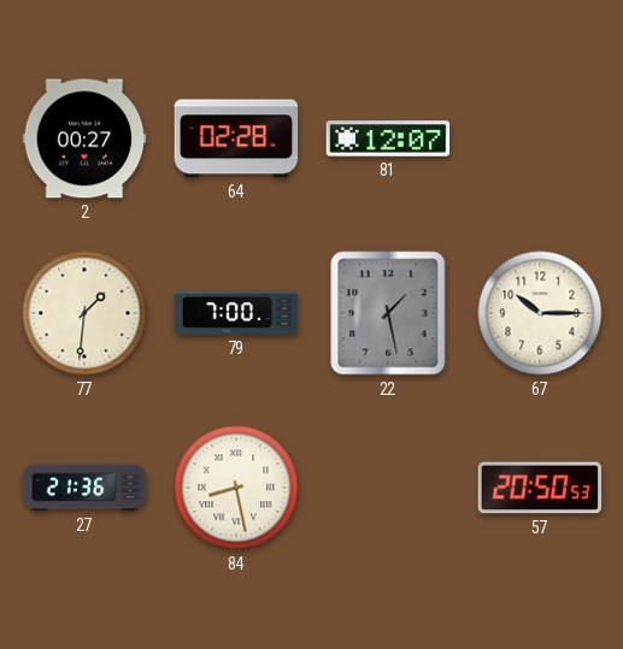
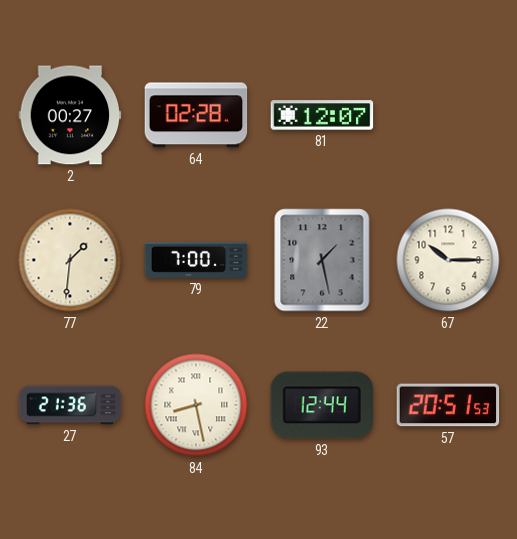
93: none -> 12:44 (322, 405)
57: 20:50 -> 20:51 (448, 405)
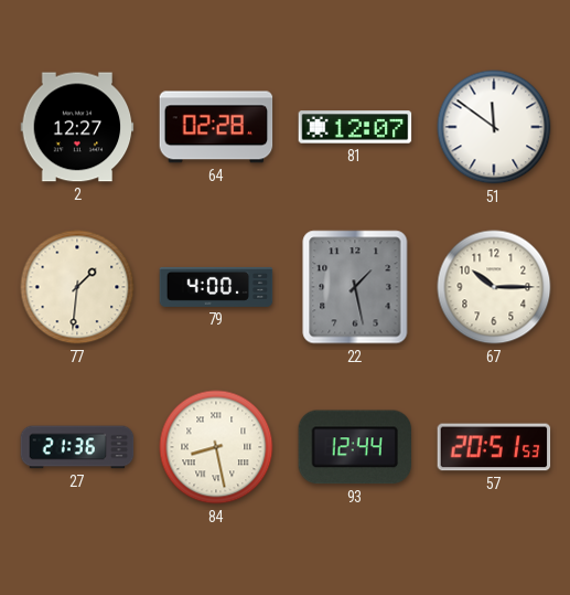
2: 00:27 -> 12:27 (77, 127)
51: none -> 11:51 (494, 127)
79: 7:00 -> 4:00 (216, 287)
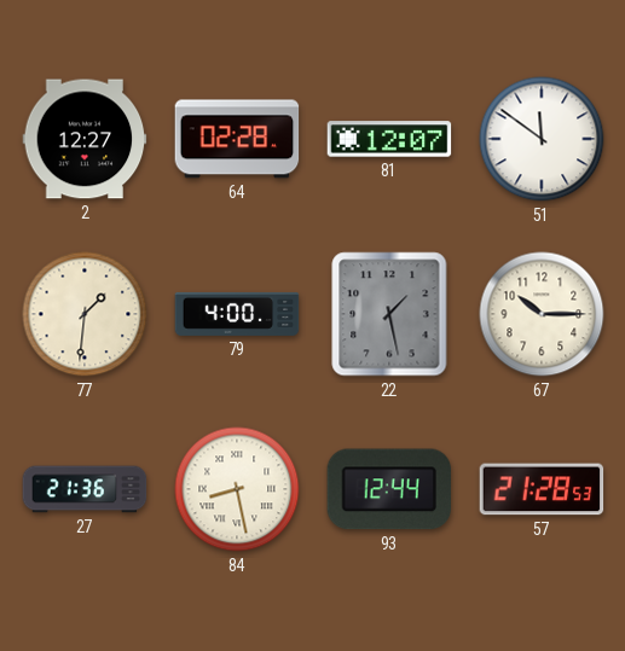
57: 20:51 -> 21:28 (542, 489)
